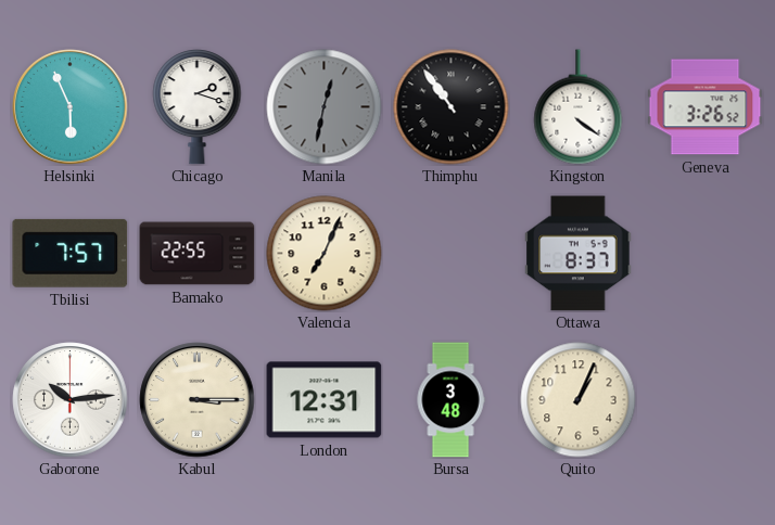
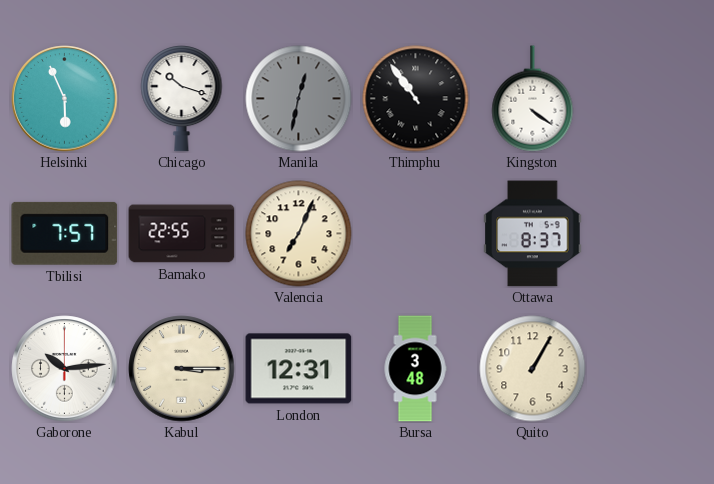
Chicago: 2:18 -> 10:18 (182, 99)
Geneva: 3:26 -> none (706, 107)
Quito: 1:04 -> 1:05 (533, 369)
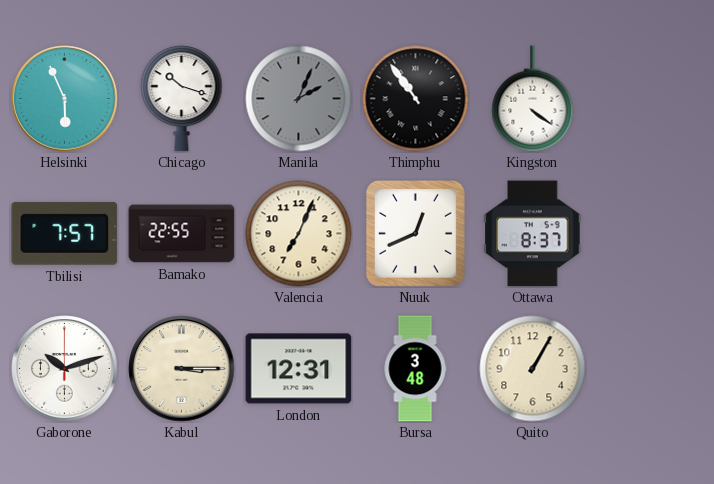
Manila: 12:32 -> 2:04 (299, 99)
Nuuk: none -> 12:41 (415, 233)
Gaborone: 10:14 -> 10:12 (65, 369)
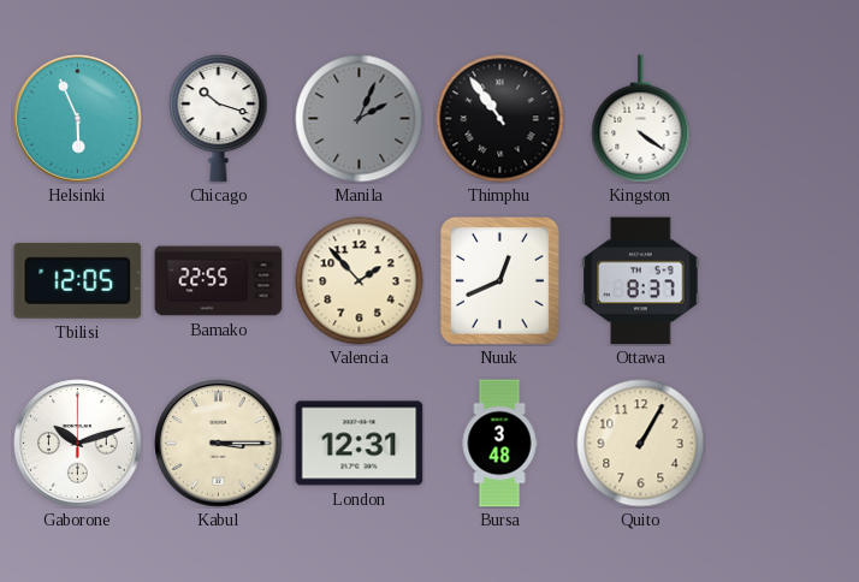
Tbilisi: 7:57 -> 12:05 (78, 280)
Valencia: 7:04 -> 1:53 (360, 281)
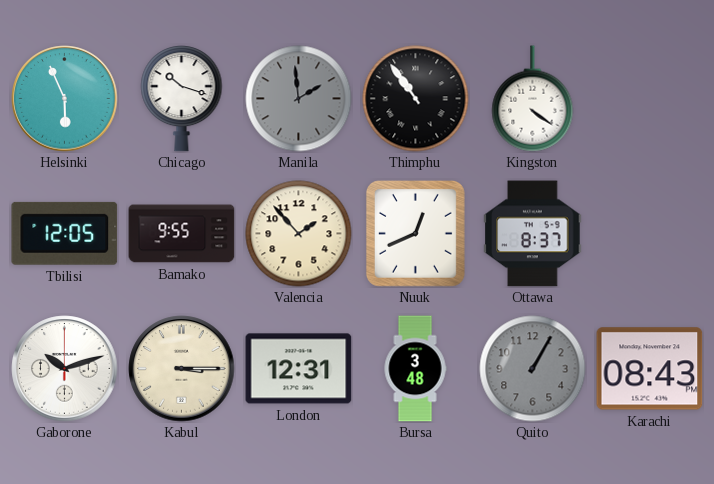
Manila: 2:04 -> 1:59 (299, 99)
Bamako: 22:55 -> 9:55 (182, 234)
Quito dial: cream -> grey (533, 369)
Karachi: none -> 08:43 (650, 369)
